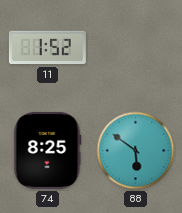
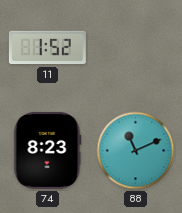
74: 8:25 -> 8:23 (48, 150)
88: 5:51 -> 11:11 (136, 151)
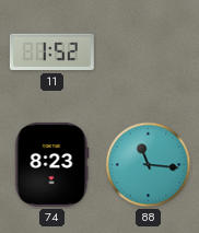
88: 11:11 -> 11:16 (149, 165)
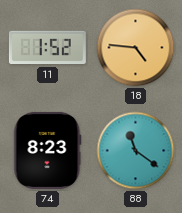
18: none -> 4:46 (136, 48)
88: 11:16 -> 11:21 (136, 151)
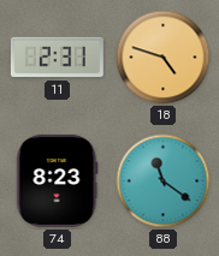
11: 1:52 -> 2:31 (57, 58)
18: 4:46 -> 4:48 (164, 58)
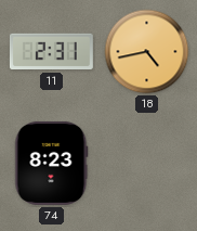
18: 4:48 -> 4:43 (147, 52)
88: 11:21 -> none (164, 181)
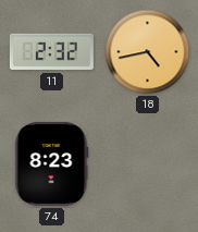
11: 2:31 -> 2:32 (51, 52)
